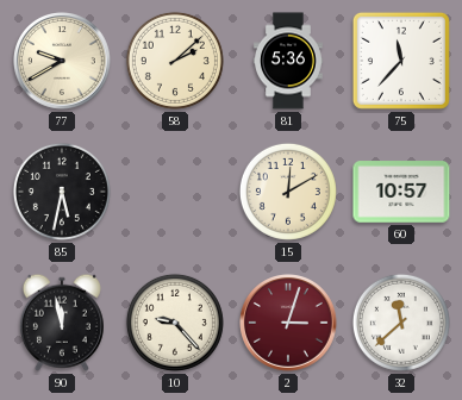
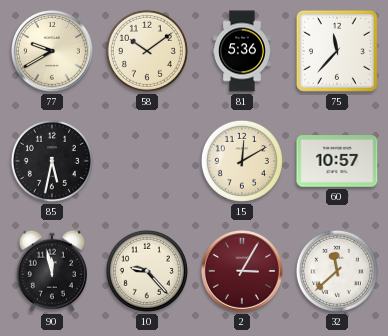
58: 2:08 -> 10:09 (147, 51)
2: 3:03 -> 3:05 (243, 272)
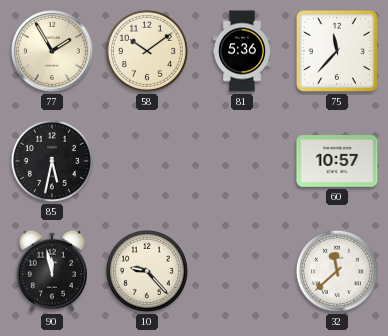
77: 9:40 -> 1:55 (53, 52)
15: 12:10 -> none (242, 161)
2: 3:05 -> none (243, 272)
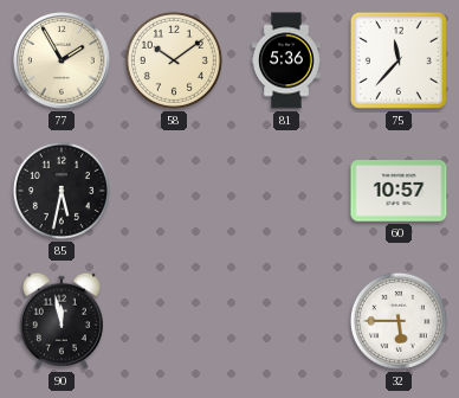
10: 9:23 -> none (147, 271)
32: 11:38 -> 5:45 (399, 321)
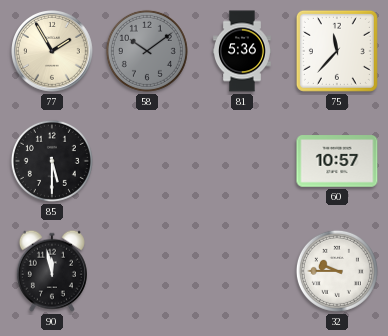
58 dial: cream -> grey (147, 51)
85: 5:32 -> 5:30 (52, 161)
32: 5:45 -> 9:45 (337, 271)
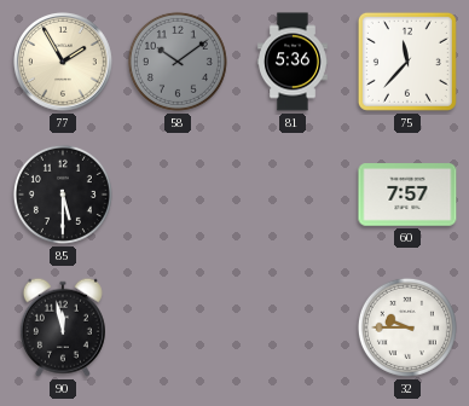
60: 10:57 -> 7:57 (407, 195)
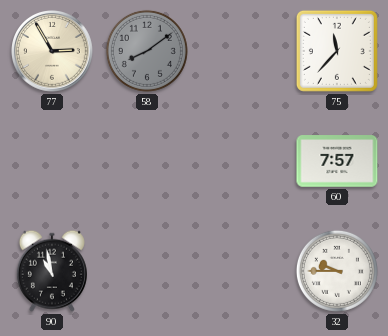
77: 1:55 -> 2:55 (53, 52)
58: 10:09 -> 8:09 (147, 51)
81: 5:36 -> none (294, 62)
85: 5:30 -> none (63, 195)
90: 11:58 -> 10:58 (52, 271)
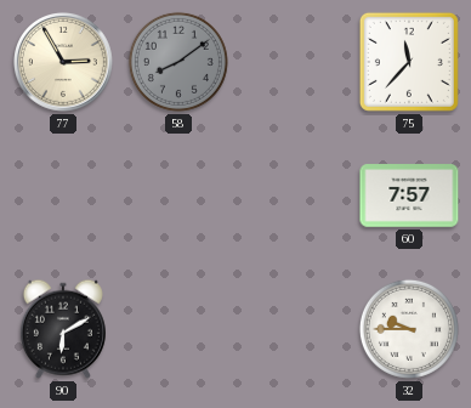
90: 10:58 -> 6:10 (63, 329)
